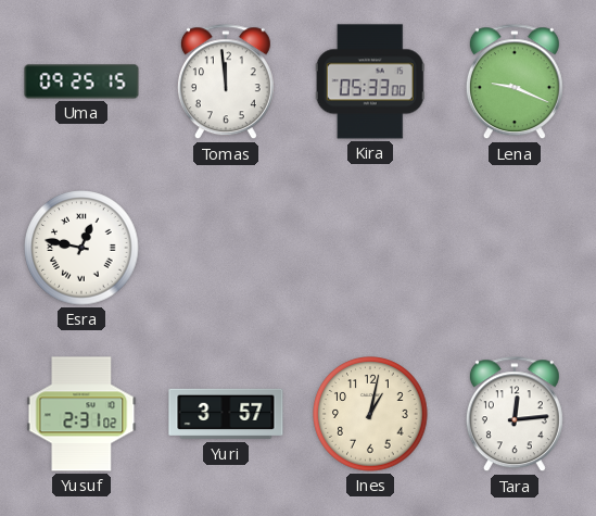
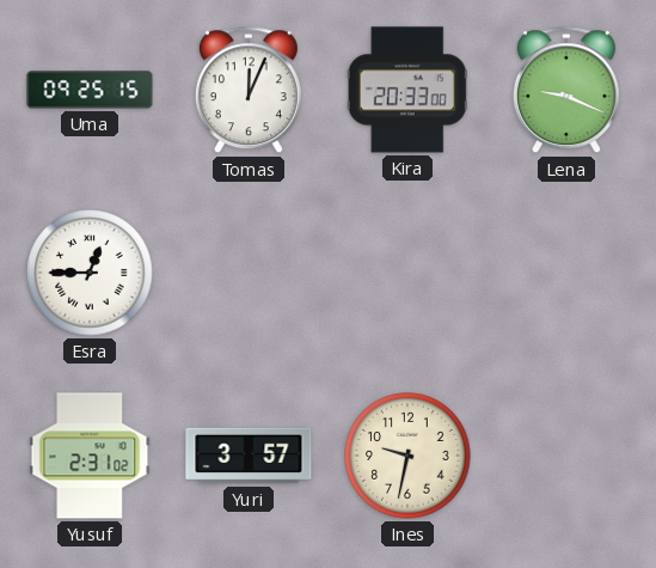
Tomas: 11:59 -> 12:04 (249, 91)
Kira: 05:33 -> 20:33 (407, 90)
Esra: 12:47 -> 12:45 (90, 273)
Ines: 1:02 -> 9:32 (407, 456)
Tara: 12:14 -> none (515, 415)
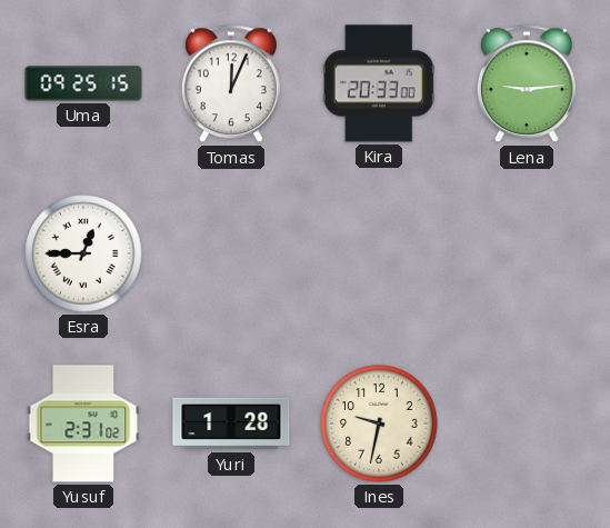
Lena: 9:19 -> 9:14 (527, 84)
Yuri: 3:57 -> 1:28 (231, 424)
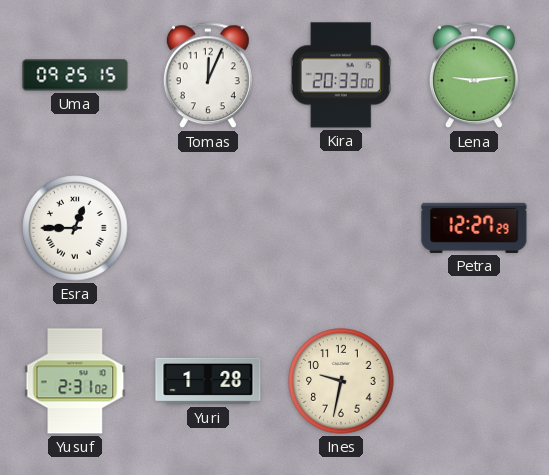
Petra: none -> 12:27 (474, 228)
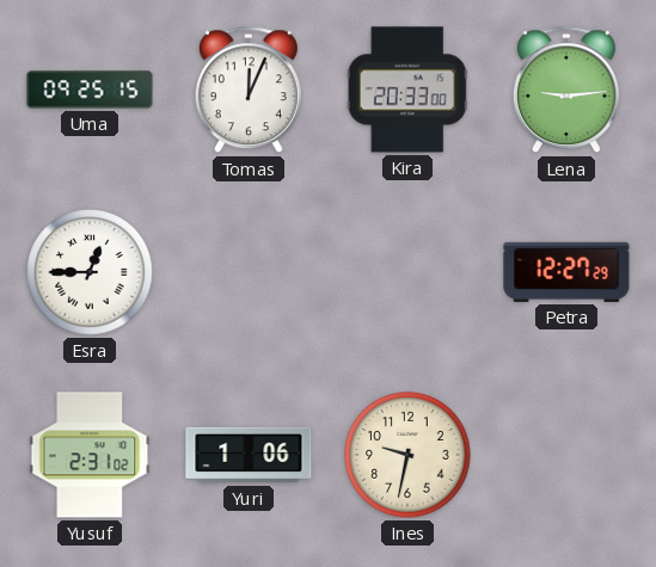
Yuri: 1:28 -> 1:06 (249, 455)
